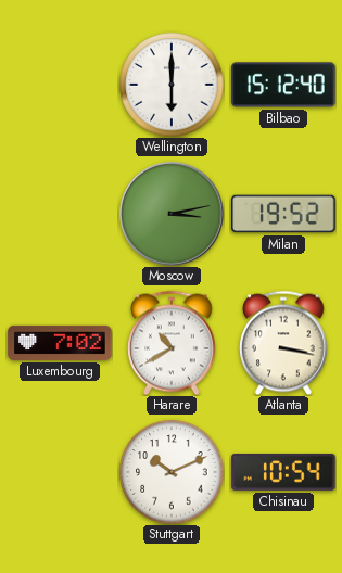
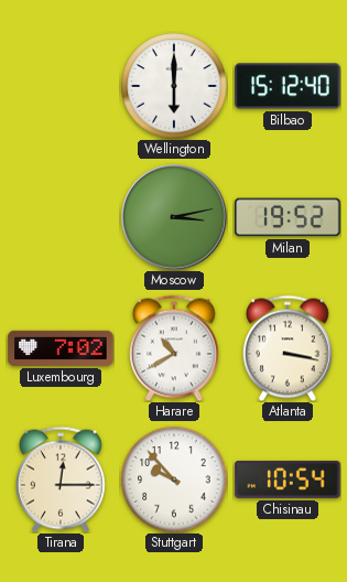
Tirana: none -> 12:15 (61, 479)
Stuttgart: 10:11 -> 9:53 (174, 479)
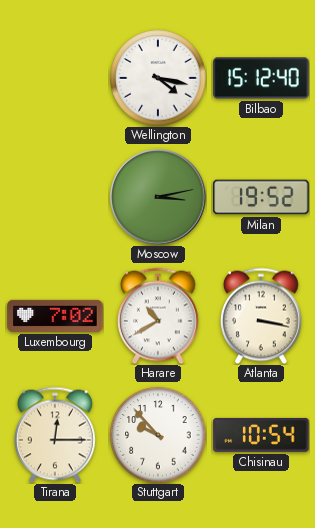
Wellington: 6:00 -> 4:17 (158, 78)
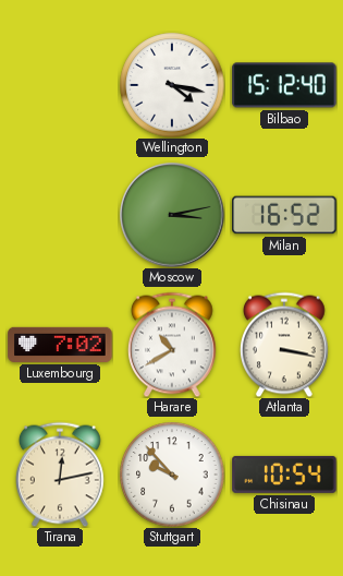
Milan: 19:52 -> 16:52 (284, 215)
Tirana: 12:15 -> 12:13 (60, 475)
